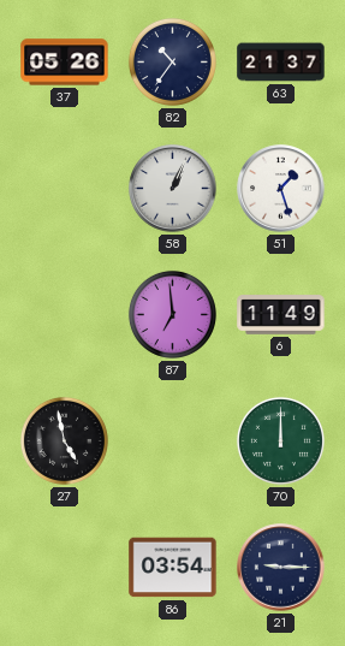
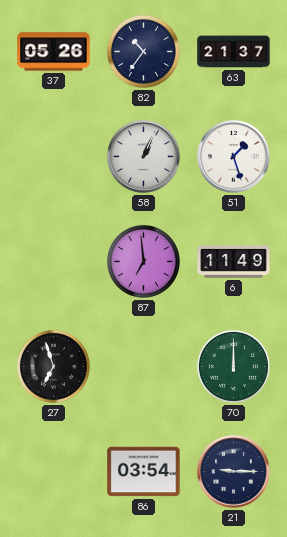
27: 4:58 -> 6:57 (53, 366)
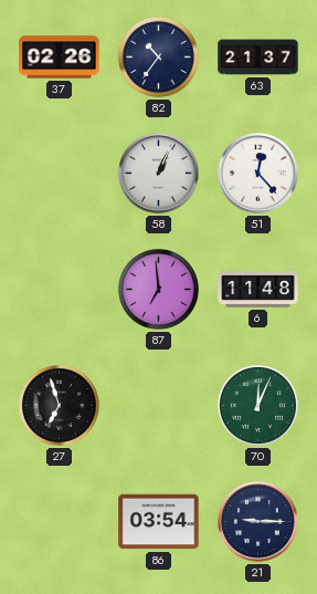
37: 05:26 -> 02:26 (60, 58)
51: 1:27 -> 12:23 (258, 174)
6: 11:49 -> 11:48 (258, 290)
70: 12:00 -> 12:04 (257, 405)
